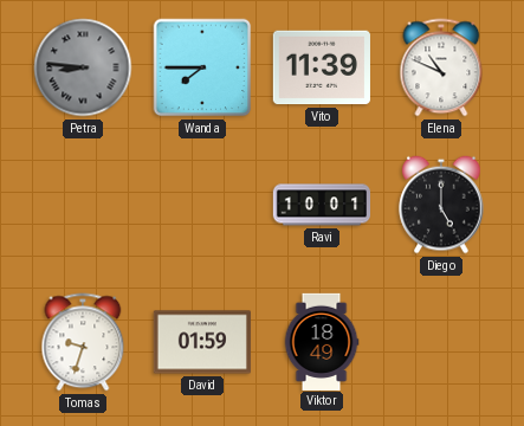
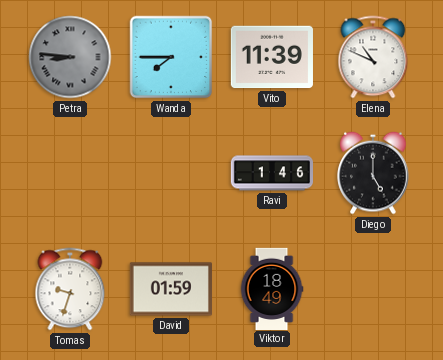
Ravi: 10:01 -> 1:46 (271, 173)
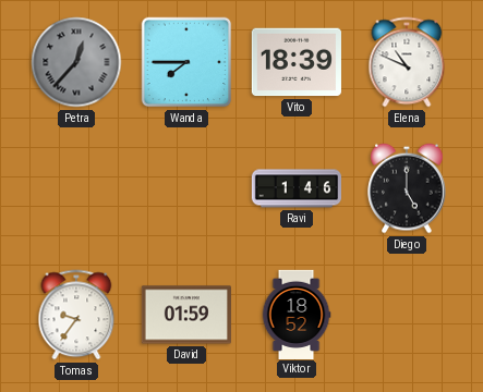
Petra: 8:46 -> 12:37 (76, 62)
Vito: 11:39 -> 18:39 (297, 62)
Tomas: 9:33 -> 9:36 (76, 315)
Viktor: 18:49 -> 18:52 (297, 314)
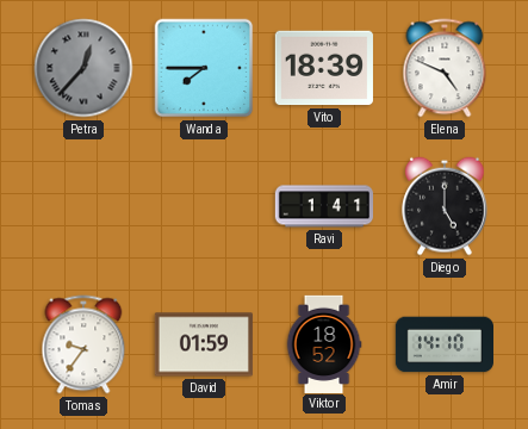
Elena: 10:49 -> 4:49 (445, 68)
Ravi: 1:46 -> 1:41 (323, 206)
Amir: none -> 14:10 (443, 344)
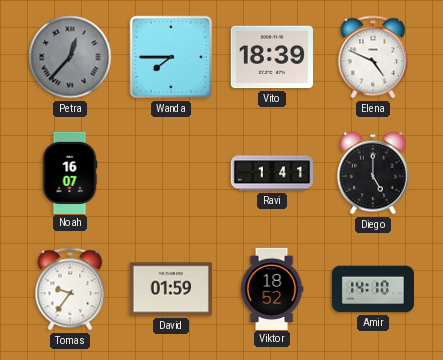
Noah: none -> 16:07 (70, 172)
